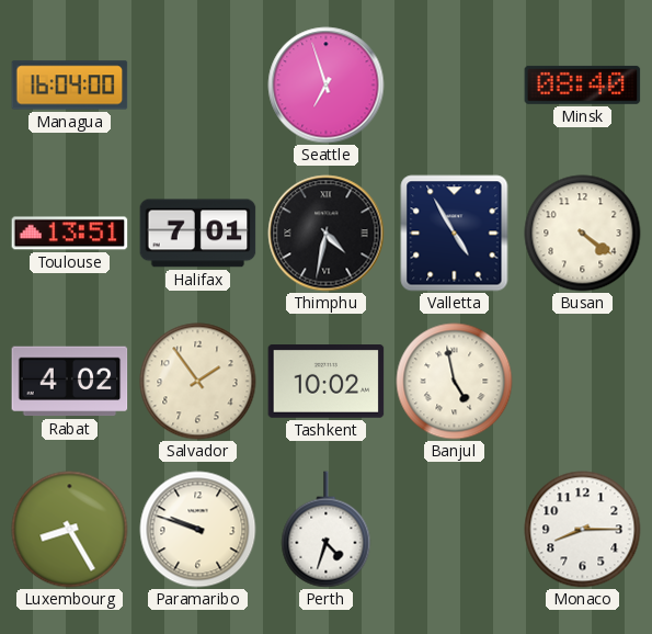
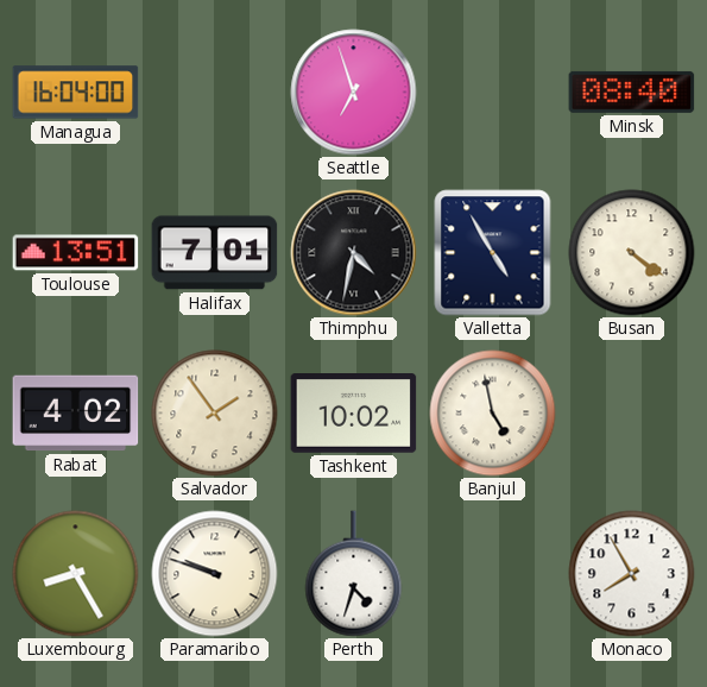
Monaco: 8:15 -> 7:55 (632, 574)
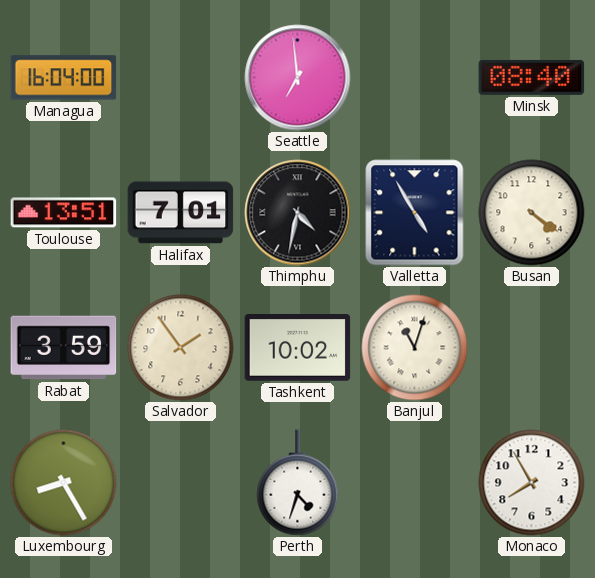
Seattle: 6:57 -> 6:59 (298, 78)
Rabat: 4:02 -> 3:59 (64, 348)
Banjul: 4:58 -> 11:03 (415, 348)
Paramaribo: 9:48 -> none (215, 574)
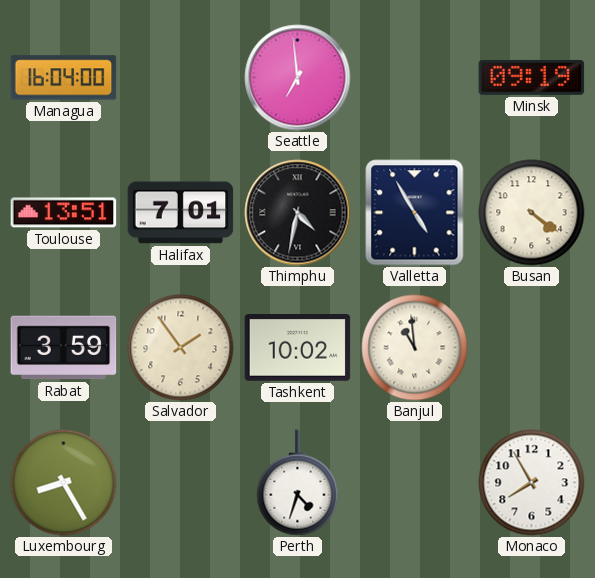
Minsk: 08:40 -> 09:19 (532, 77)
Banjul: 11:03 -> 10:59 (415, 348)
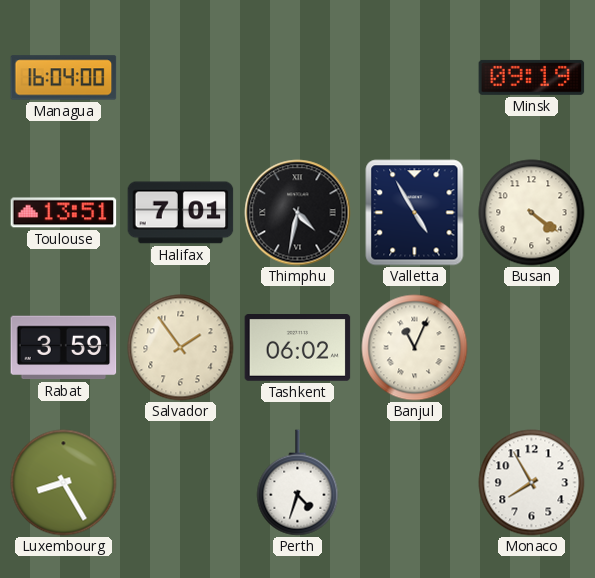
Seattle: 6:59 -> none (298, 78)
Tashkent: 10:02 -> 06:02 (298, 348)
Banjul: 10:59 -> 11:04 (415, 348)
